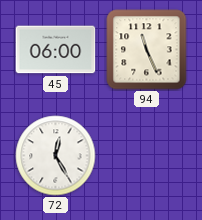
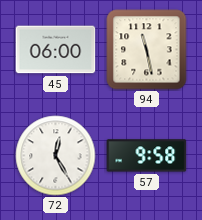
94: 11:26 -> 11:28 (147, 50)
57: none -> 9:58 (147, 156)
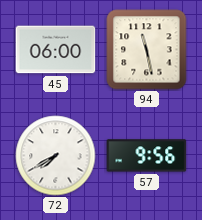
72: 12:25 -> 7:40 (56, 156)
57: 9:58 -> 9:56 (147, 156)
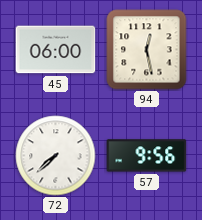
94: 11:28 -> 12:28 (147, 50)
72: 7:40 -> 7:38 (56, 156)
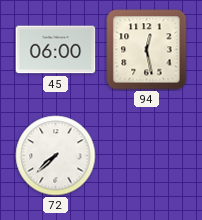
57: 9:56 -> none (147, 156)
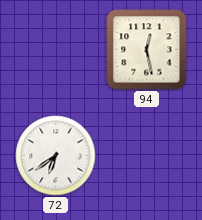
45: 06:00 -> none (56, 50)
72: 7:38 -> 6:39 (56, 156)
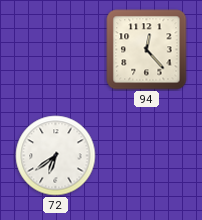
94: 12:28 -> 12:23 (147, 50)
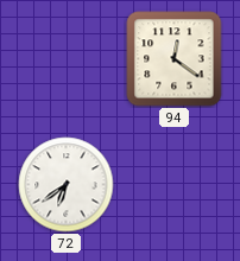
94: 12:23 -> 12:21 (175, 59)
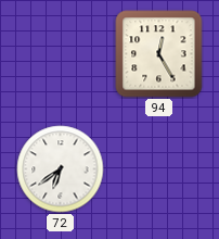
94: 12:21 -> 12:25 (159, 54)
